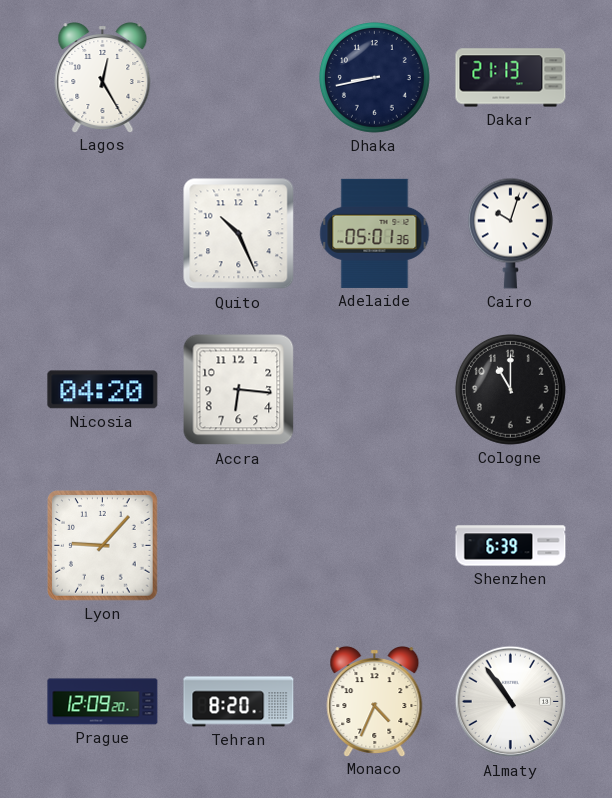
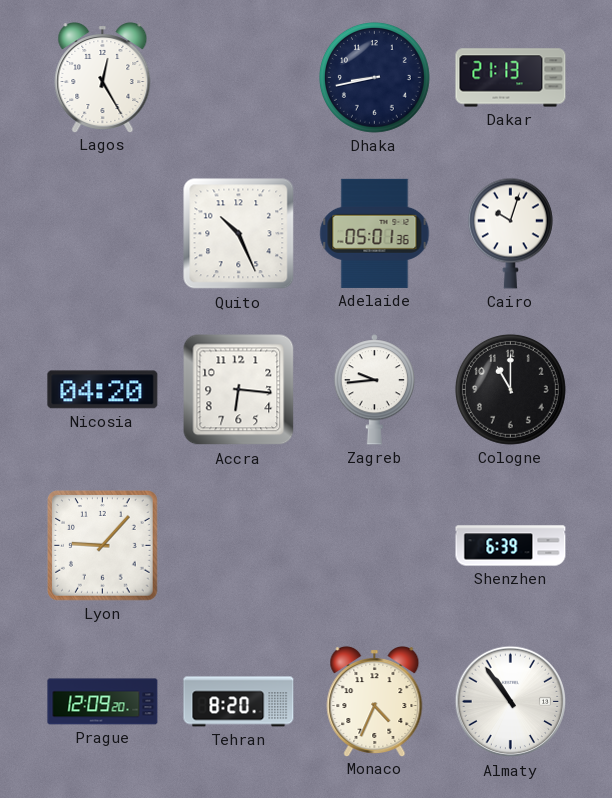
Zagreb: none -> 9:44 (374, 390)
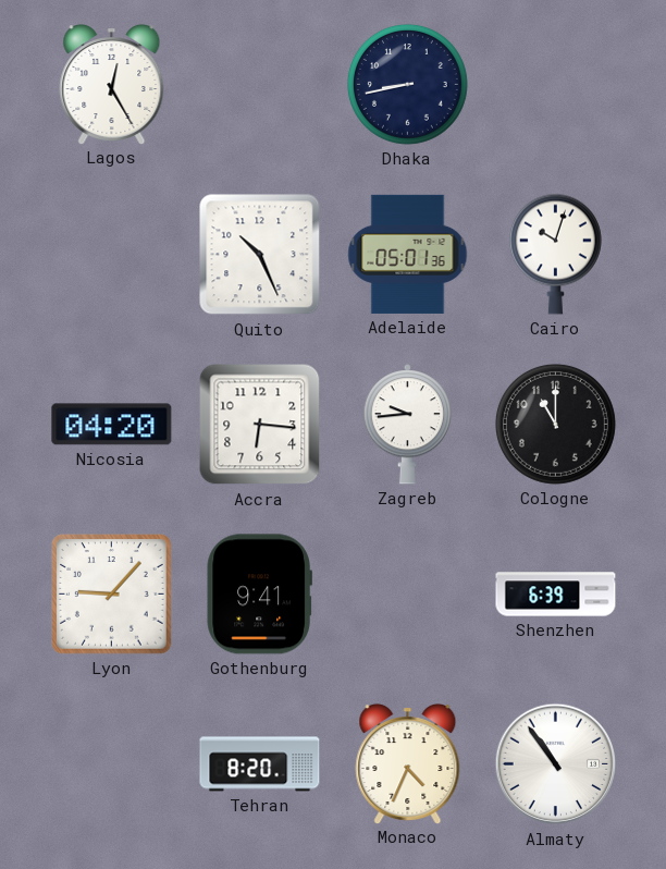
Dakar: 21:13 -> none (511, 78)
Gothenburg: none -> 9:41 (259, 595)
Prague: 12:09 -> none (103, 702)
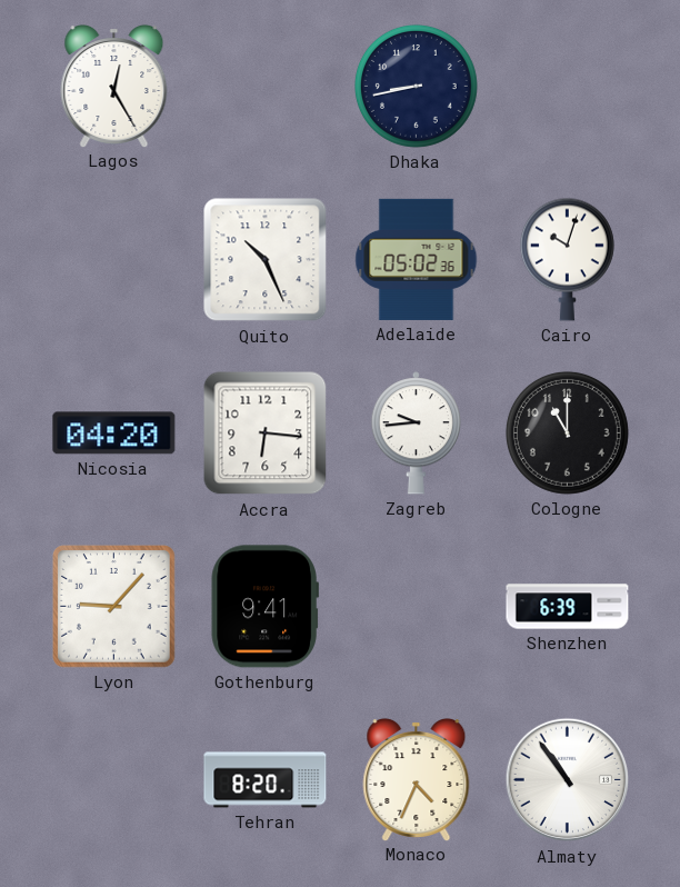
Adelaide: 05:01 -> 05:02 (417, 259)
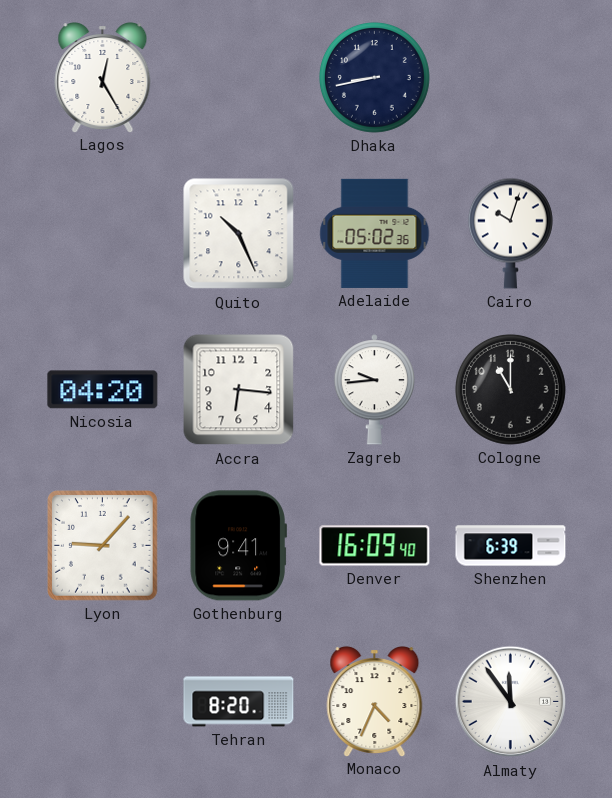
Denver: none -> 16:09 (375, 546)
Almaty: 10:54 -> 11:54 (511, 702)
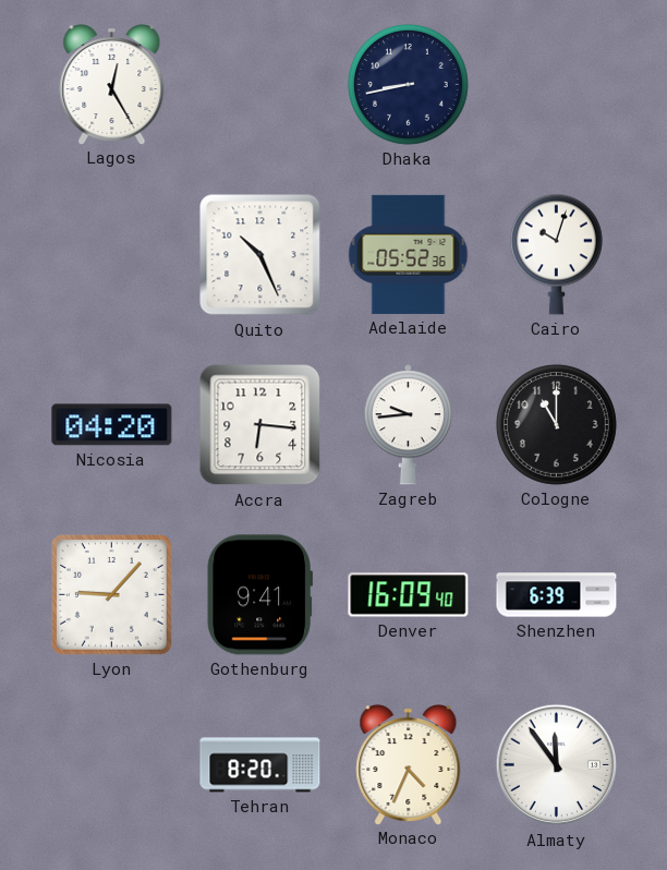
Adelaide: 05:02 -> 05:52 (409, 254)
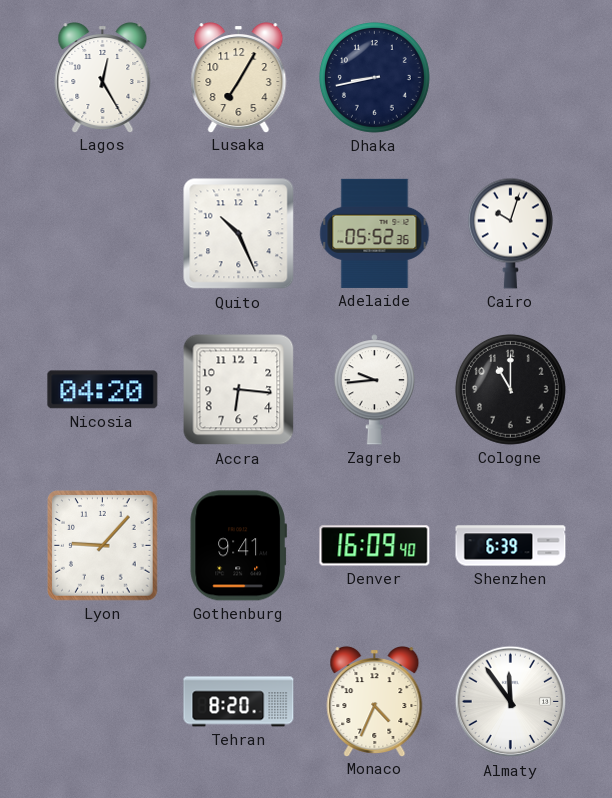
Lusaka: none -> 7:05 (239, 78)
